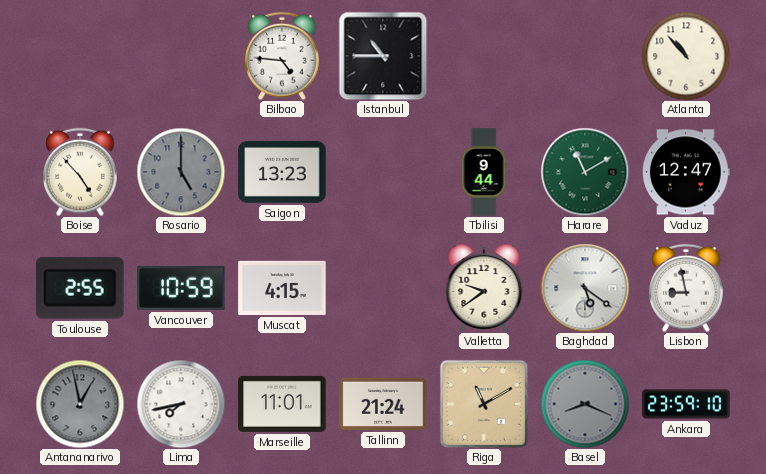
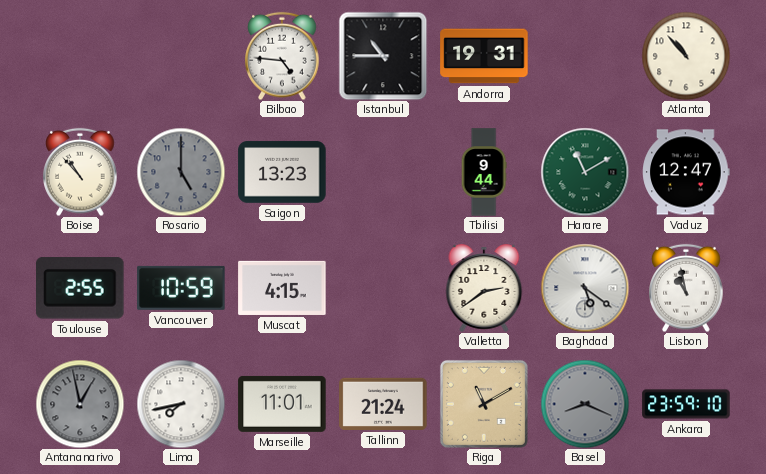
Andorra: none -> 19:31 (484, 56)
Boise: 4:53 -> 10:53 (80, 172)
Valletta: 9:39 -> 2:39 (484, 288)
Lisbon: 8:58 -> 10:58 (686, 288)
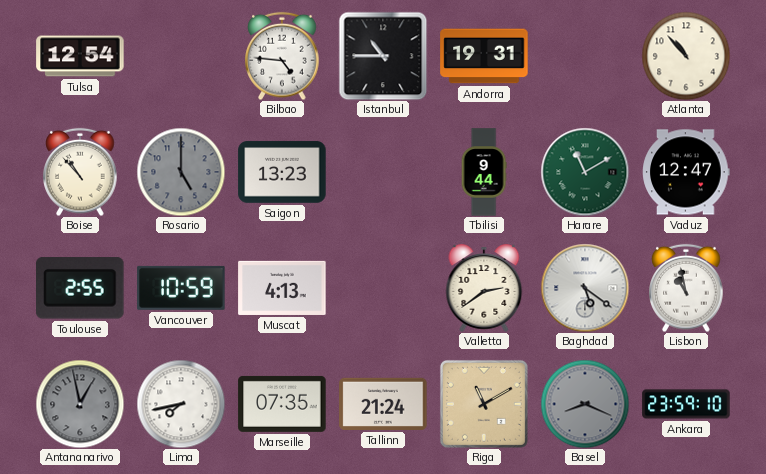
Tulsa: none -> 12:54 (80, 56)
Muscat: 4:15 -> 4:13 (282, 288)
Marseille: 11:01 -> 07:35 (282, 404)
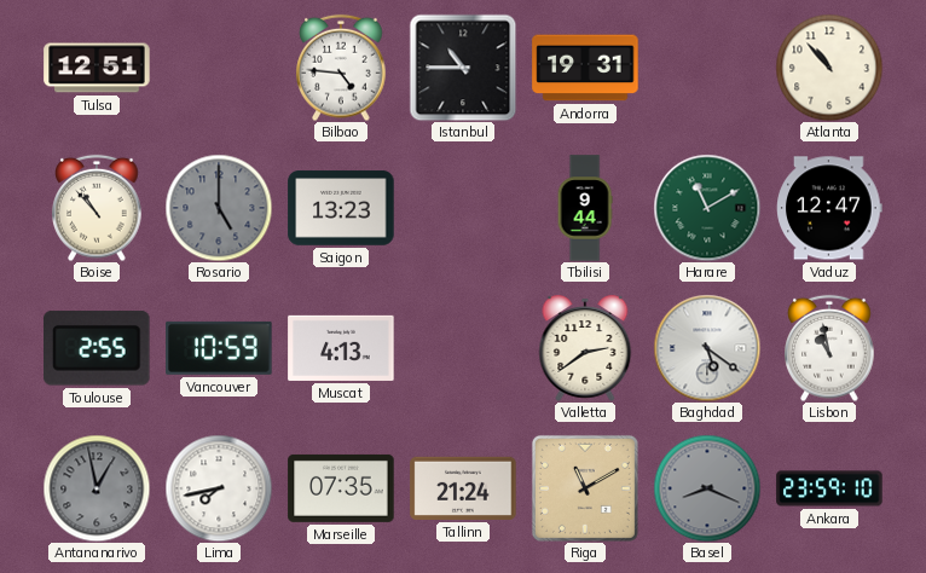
Tulsa: 12:54 -> 12:51 (97, 68)
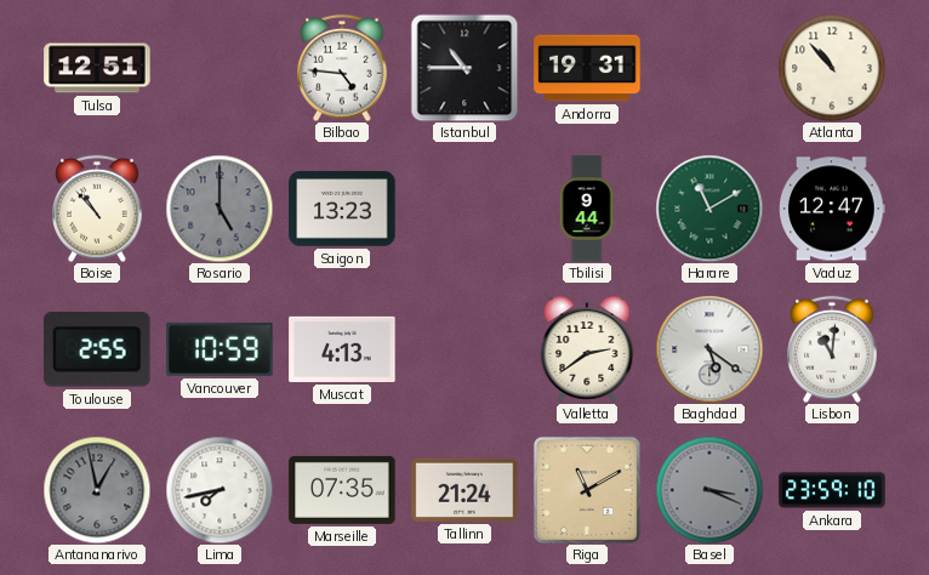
Lisbon: 10:58 -> 11:01 (832, 349)
Basel: 8:19 -> 3:19 (709, 490)
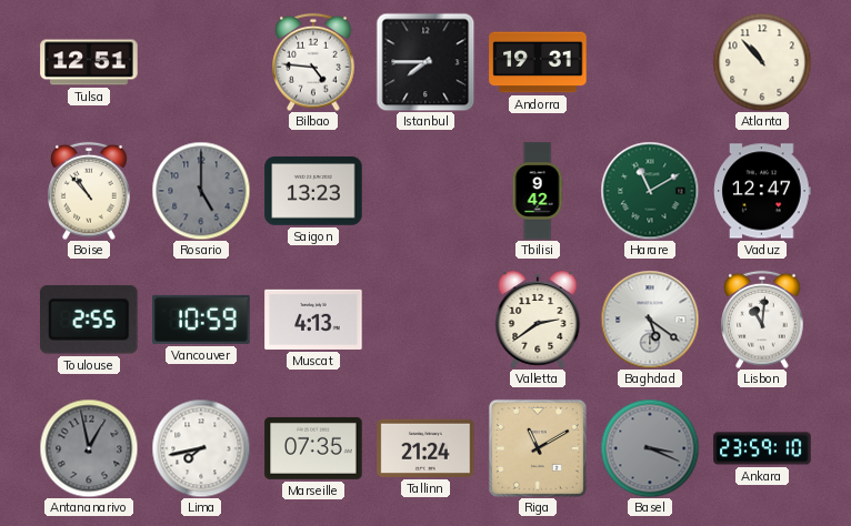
Istanbul: 10:45 -> 7:45 (425, 62)
Tbilisi: 9:44 -> 9:42 (538, 191)
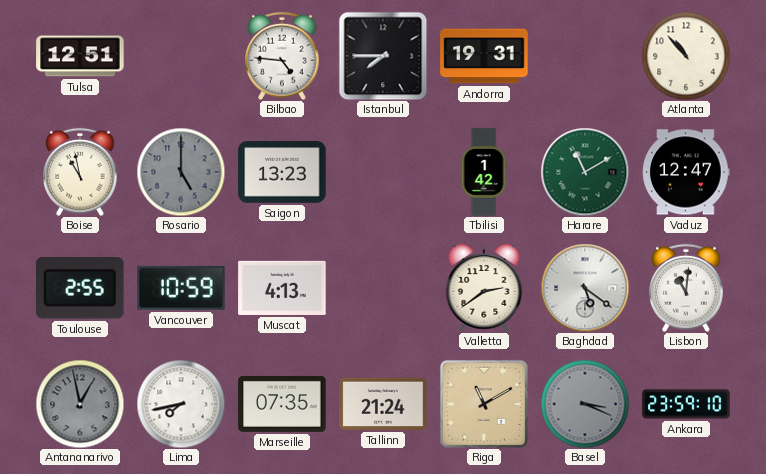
Boise: 10:53 -> 10:58 (80, 172)
Tbilisi: 9:42 -> 1:42 (484, 172)
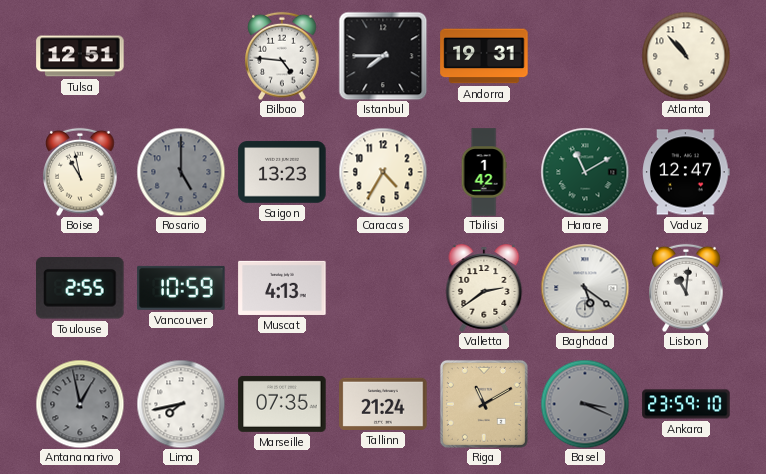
Caracas: none -> 4:35 (383, 172)
